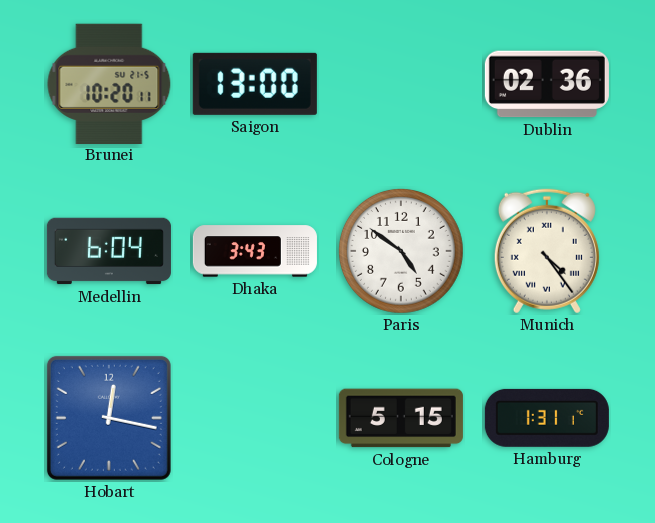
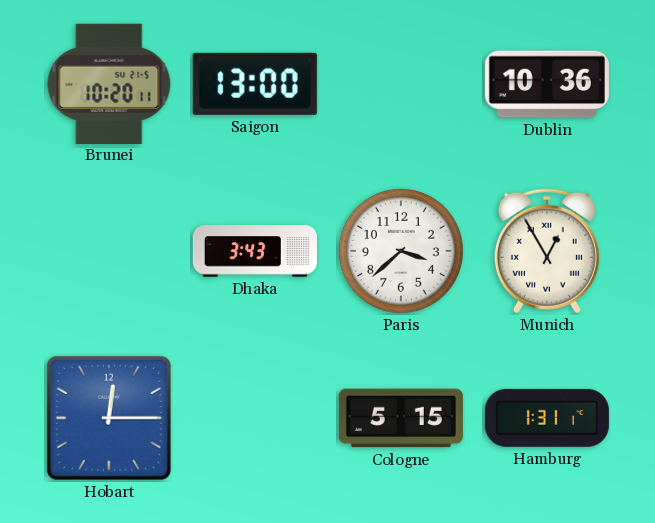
Dublin: 02:36 -> 10:36 (547, 84)
Medellin: 6:04 -> none (109, 251)
Paris: 4:51 -> 3:38 (401, 251)
Munich: 4:24 -> 12:55 (547, 251)
Hobart: 12:17 -> 12:15 (109, 418)
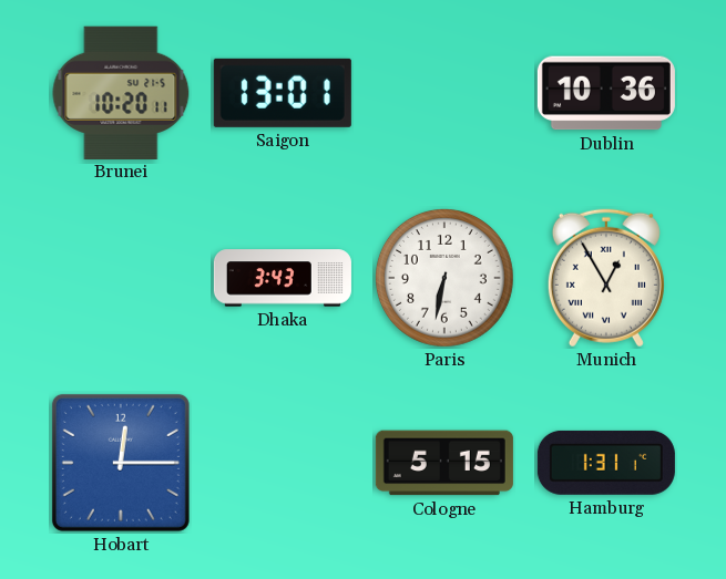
Saigon: 13:00 -> 13:01 (283, 93)
Paris: 3:38 -> 6:32 (444, 278)
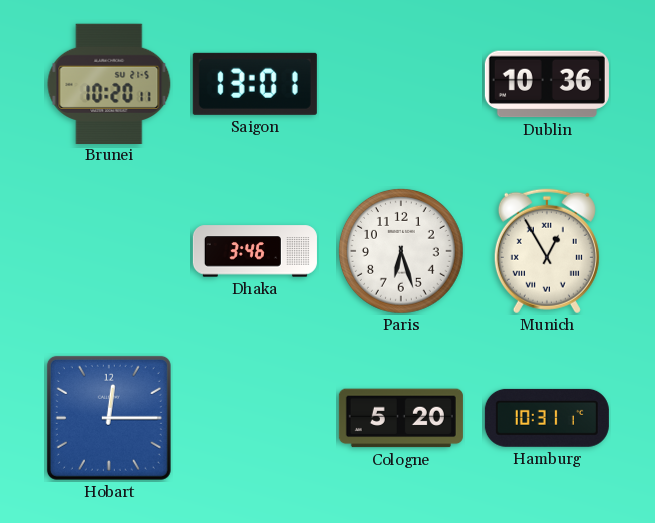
Dhaka: 3:43 -> 3:46 (255, 251)
Paris: 6:32 -> 6:27 (401, 251)
Cologne: 5:15 -> 5:20 (401, 418)
Hamburg: 1:31 -> 10:31 (547, 418)
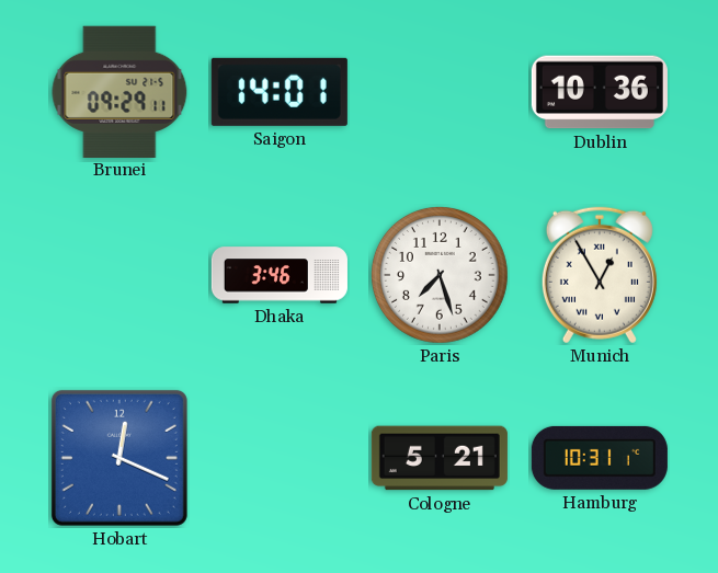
Brunei: 10:20 -> 09:29 (119, 91)
Saigon: 13:01 -> 14:01 (280, 92)
Paris: 6:27 -> 7:27 (440, 275)
Hobart: 12:15 -> 12:19 (119, 458)
Cologne: 5:20 -> 5:21 (440, 458)
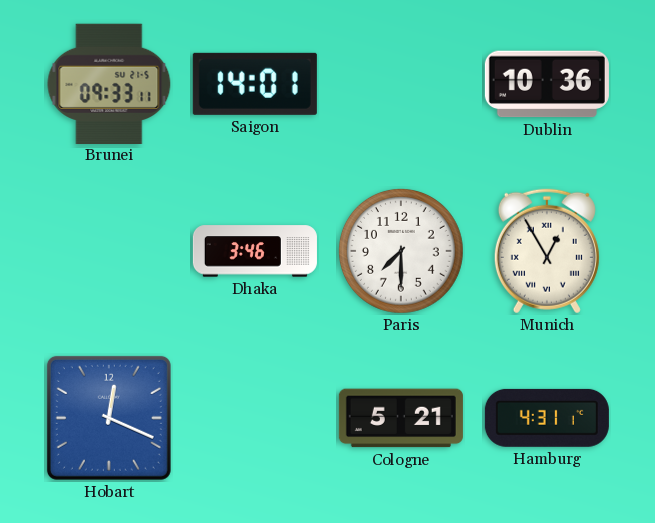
Brunei: 09:29 -> 09:33 (109, 83)
Paris: 7:27 -> 7:30 (401, 251)
Hamburg: 10:31 -> 4:31 (547, 418)
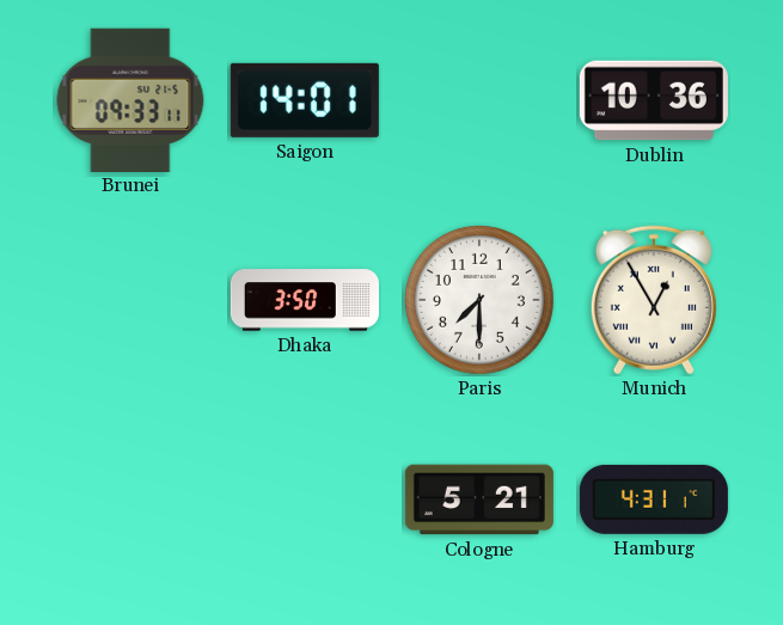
Dhaka: 3:46 -> 3:50 (305, 300)
Hobart: 12:19 -> none (109, 418)
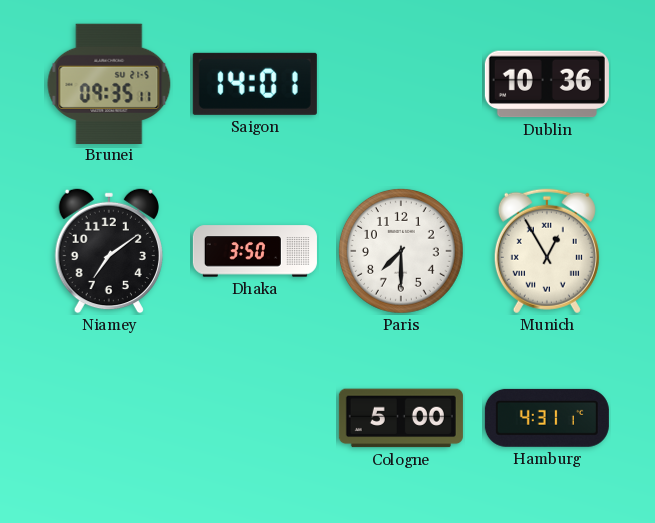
Brunei: 09:33 -> 09:35 (109, 83)
Niamey: none -> 7:09 (108, 251)
Cologne: 5:21 -> 5:00 (401, 418)
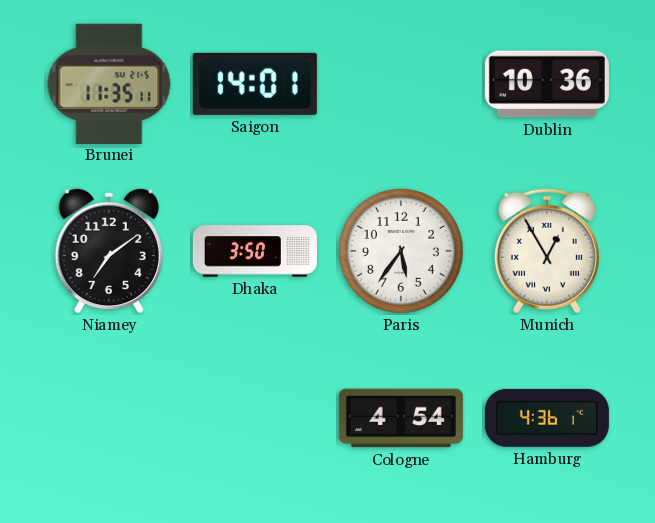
Brunei: 09:35 -> 11:35 (109, 83)
Paris: 7:30 -> 5:36 (401, 251)
Cologne: 5:00 -> 4:54 (401, 418)
Hamburg: 4:31 -> 4:36 (547, 418)
